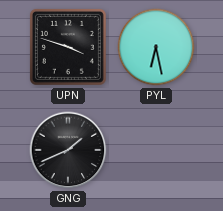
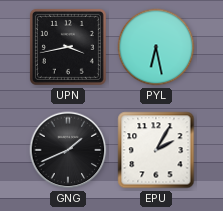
UPN: 3:48 -> 3:43 (68, 47)
EPU: none -> 2:05 (156, 150)
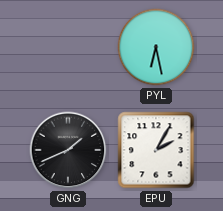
UPN: 3:43 -> none (68, 47)
